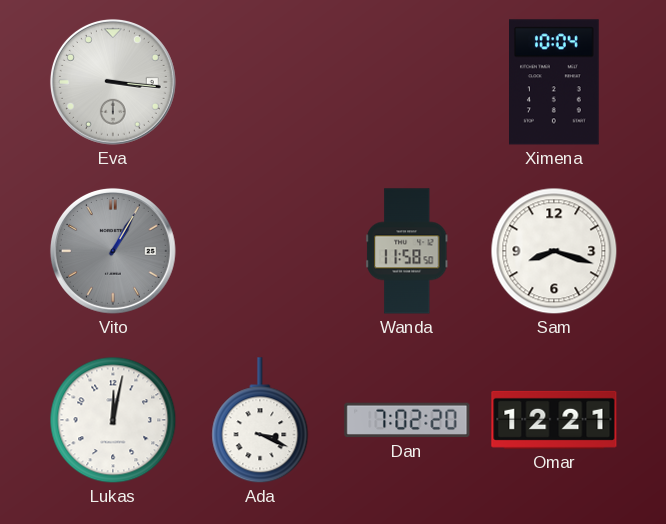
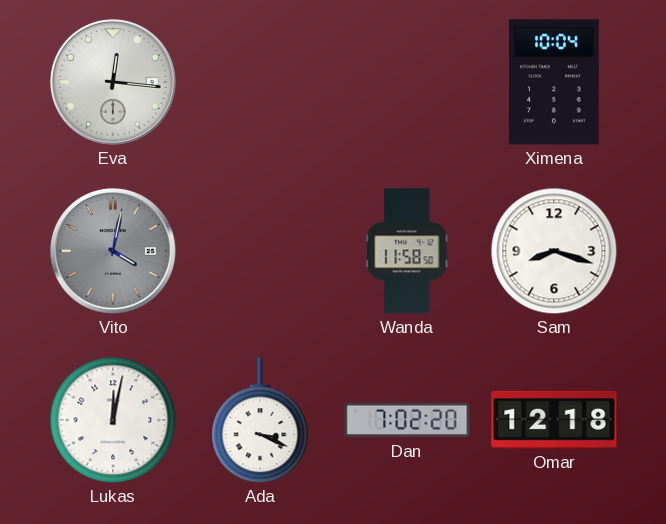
Eva: 3:16 -> 12:16 (113, 82)
Vito: 1:05 -> 4:02 (113, 251)
Omar: 12:21 -> 12:18 (554, 420)
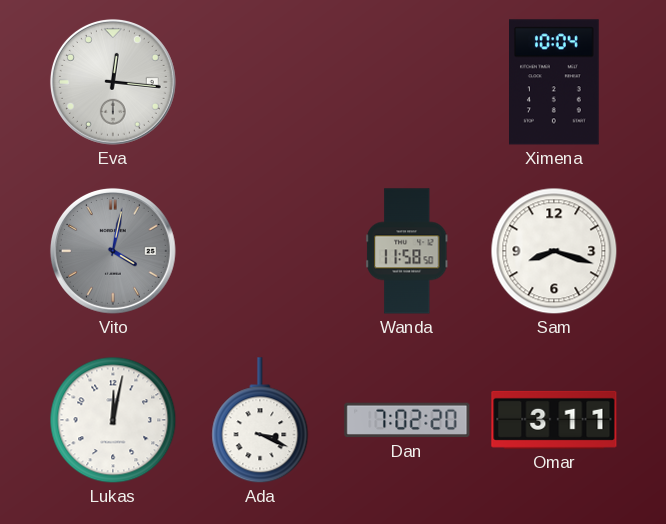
Omar: 12:18 -> 3:11 (554, 420)
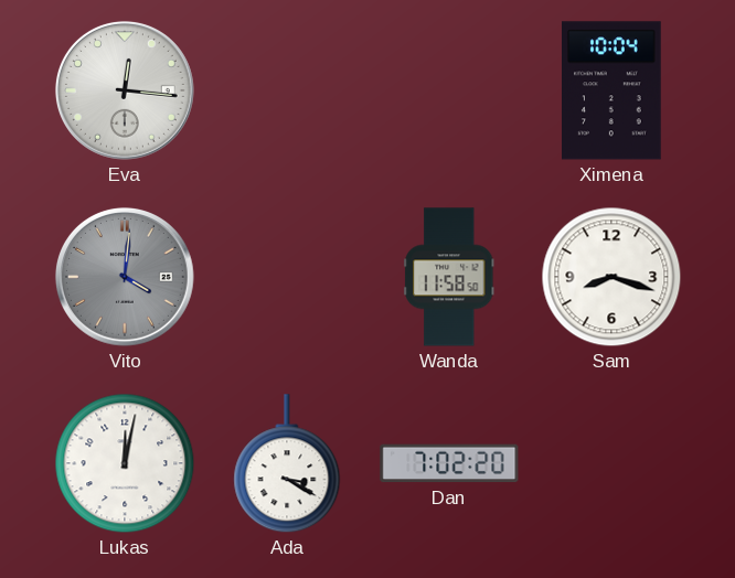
Vito: 4:02 -> 4:01 (125, 277)
Ada: 3:19 -> 3:20 (287, 464)
Omar: 3:11 -> none (554, 420)
